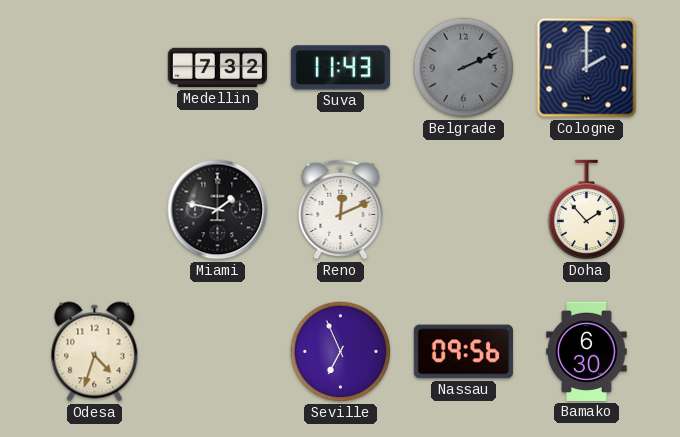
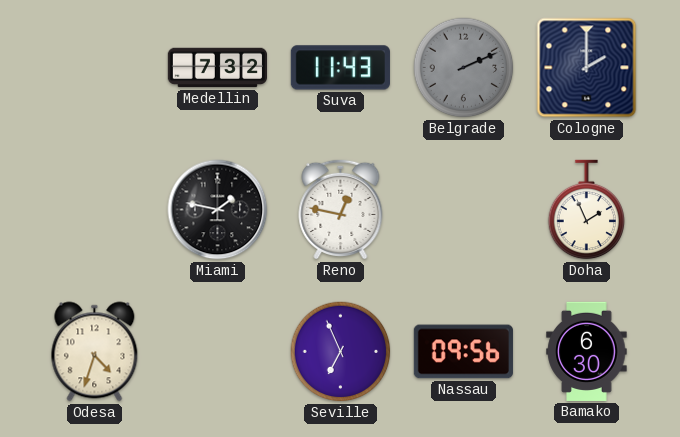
Reno: 12:11 -> 12:47 (341, 209)
Doha: 1:53 -> 1:56 (587, 210)
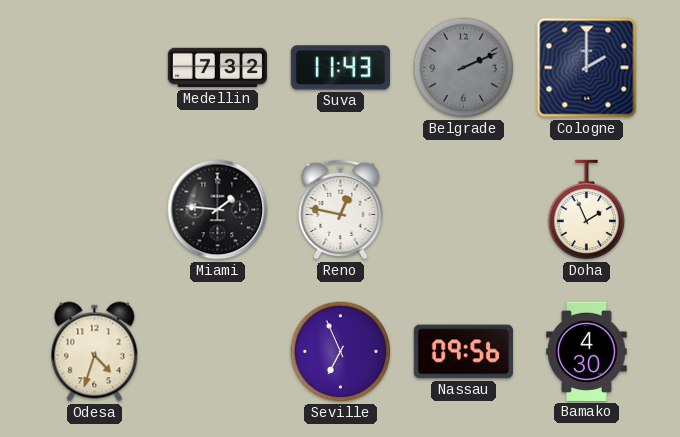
Miami: 1:47 -> 1:46 (218, 210)
Bamako: 6:30 -> 4:30 (587, 351)
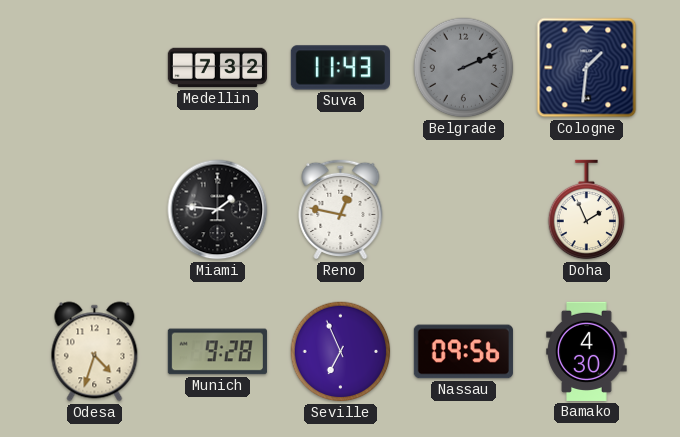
Cologne: 2:00 -> 1:31 (587, 68)
Munich: none -> 9:28 (217, 352)
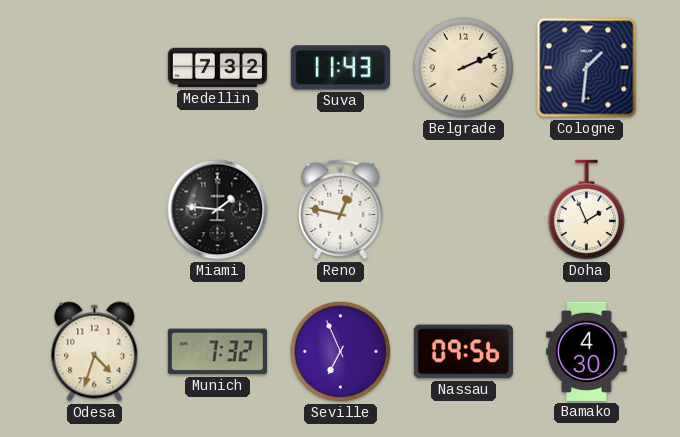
Belgrade dial: grey -> cream (464, 68)
Munich: 9:28 -> 7:32 (217, 352)
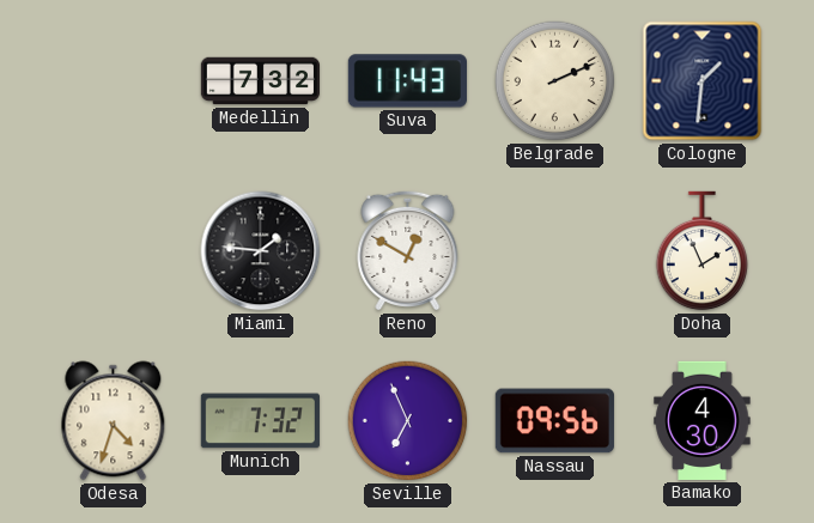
Reno: 12:47 -> 12:50 (408, 250)
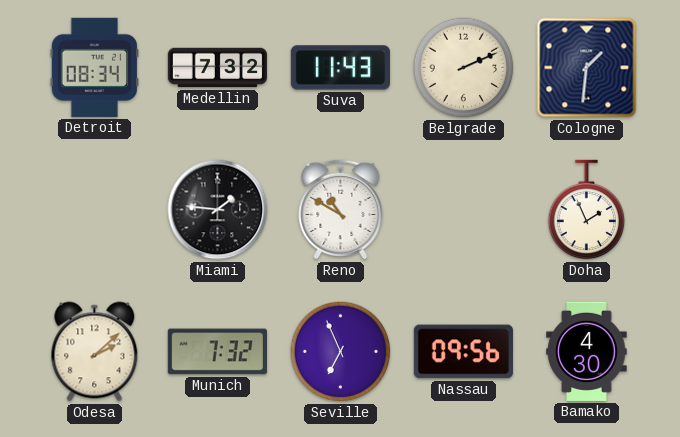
Detroit: none -> 08:34 (94, 67)
Reno: 12:50 -> 10:50 (341, 209)
Odesa: 4:33 -> 2:08 (95, 352)
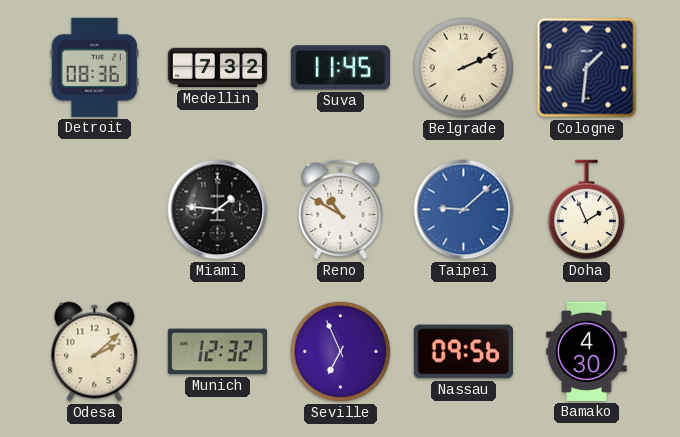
Detroit: 08:34 -> 08:36 (94, 67)
Suva: 11:43 -> 11:45 (340, 68)
Taipei: none -> 9:08 (464, 210)
Munich: 7:32 -> 12:32 (217, 352)
